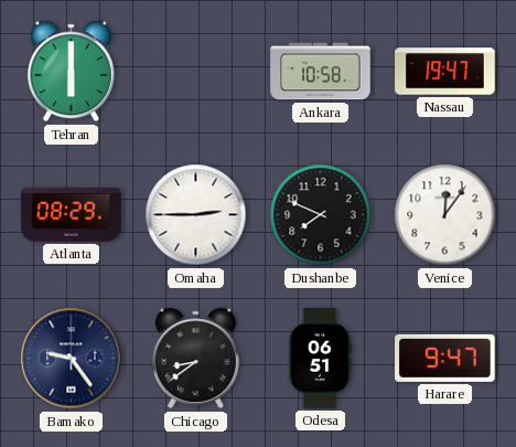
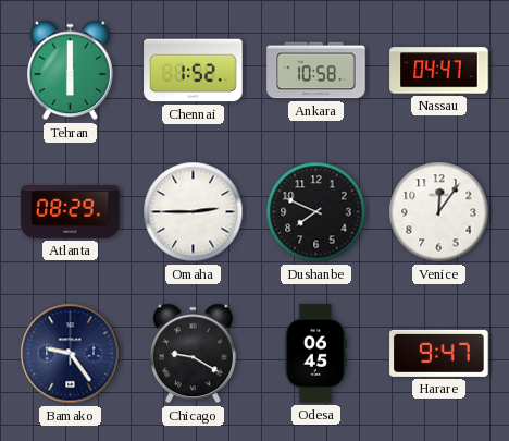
Chennai: none -> 1:52 (194, 71)
Nassau: 19:47 -> 04:47 (439, 71)
Chicago: 8:39 -> 9:20 (193, 354)
Odesa: 06:51 -> 06:45 (315, 354)
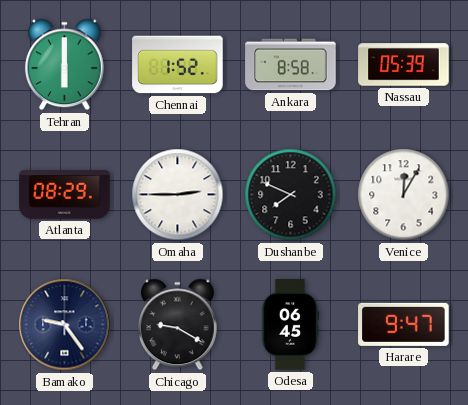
Ankara: 10:58 -> 8:58 (291, 65)
Nassau: 04:47 -> 05:39 (404, 65)
Venice: 12:06 -> 12:05 (404, 195)
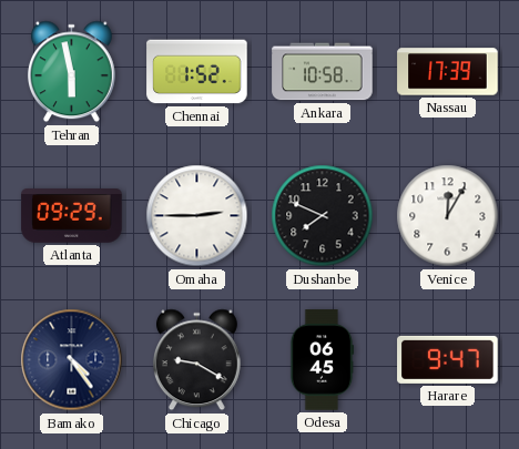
Tehran: 6:00 -> 5:58 (71, 72)
Ankara: 8:58 -> 10:58 (323, 72)
Nassau: 05:39 -> 17:39 (448, 72)
Atlanta: 08:29 -> 09:29 (72, 216)
Bamako: 9:24 -> 4:24 (72, 360)
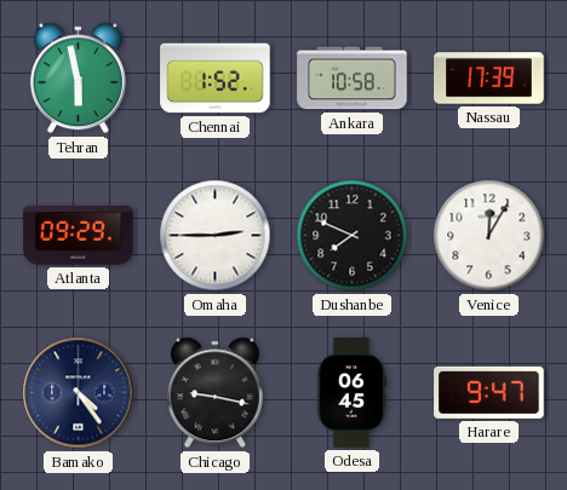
Chicago: 9:20 -> 9:17 (214, 393)
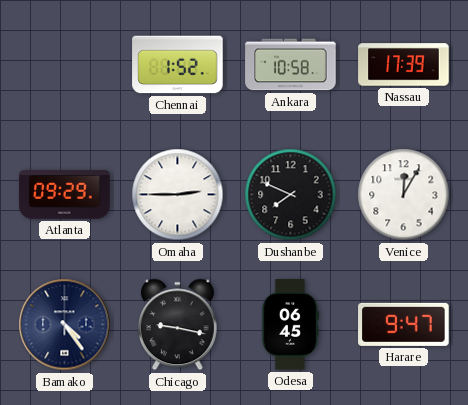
Tehran: 5:58 -> none (78, 79)
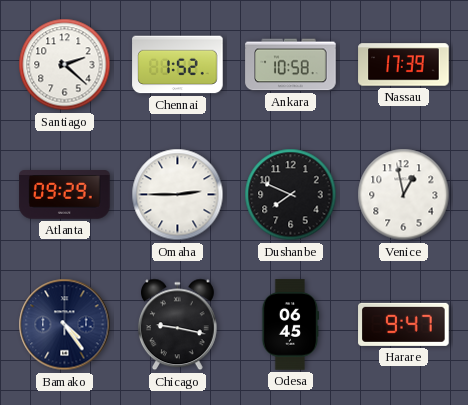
Santiago: none -> 2:22 (65, 65)
Venice: 12:05 -> 12:58 (404, 195)
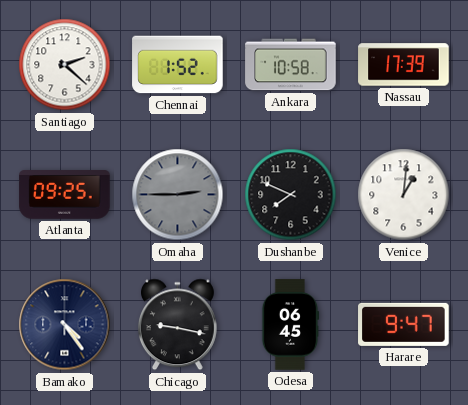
Atlanta: 09:29 -> 09:25 (65, 195)
Omaha dial: white -> grey (178, 195)
Venice: 12:58 -> 1:01 (404, 195)
